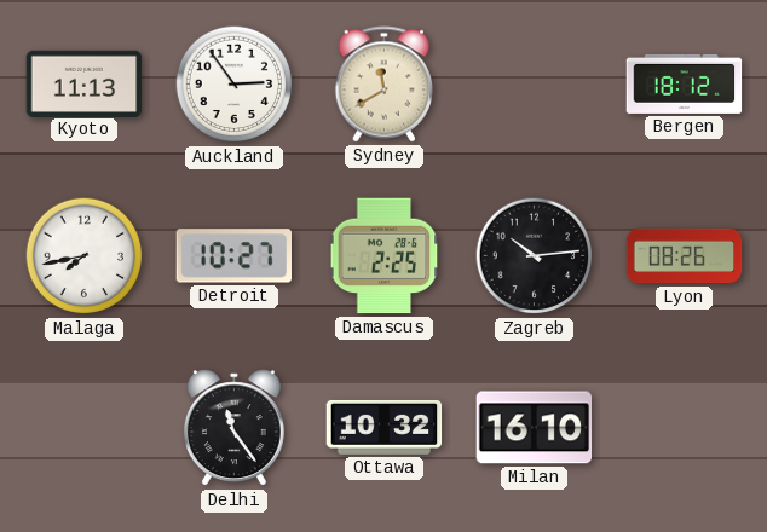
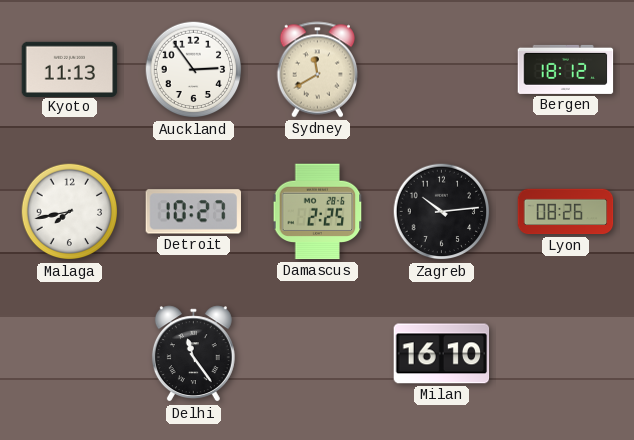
Ottawa: 10:32 -> none (385, 427)
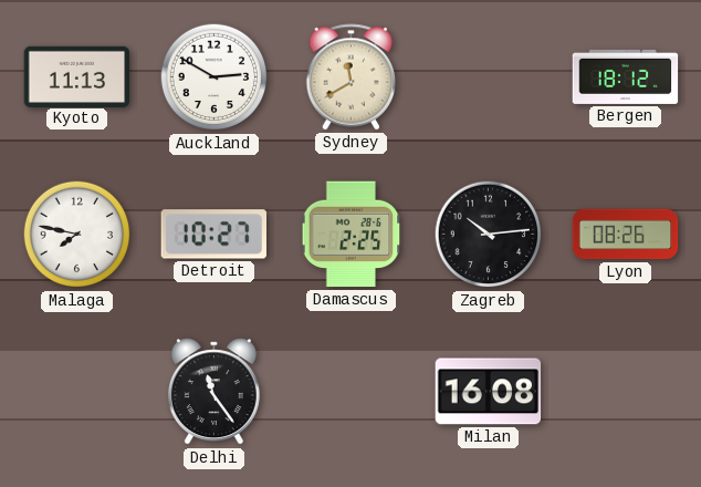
Auckland: 2:54 -> 2:50 (215, 77)
Malaga: 7:43 -> 7:47 (77, 235)
Milan: 16:10 -> 16:08 (489, 392)
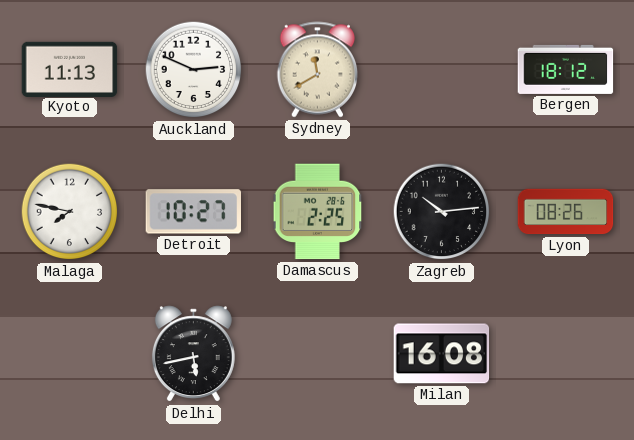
Auckland: 2:50 -> 2:49 (194, 70)
Delhi: 11:24 -> 5:43 (193, 354)
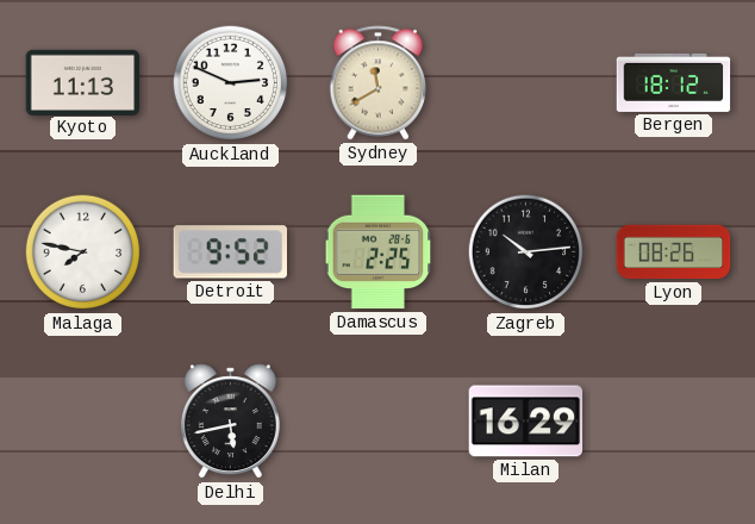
Detroit: 10:27 -> 9:52 (231, 252)
Milan: 16:08 -> 16:29 (526, 422)
